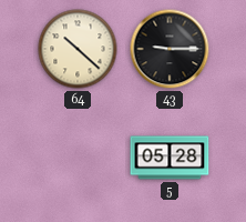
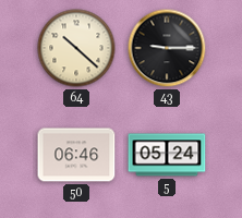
50: none -> 06:46 (76, 155)
5: 05:28 -> 05:24 (167, 155)
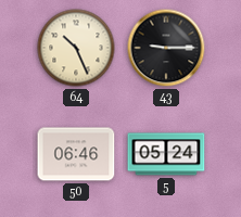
64: 10:22 -> 10:26 (76, 48)
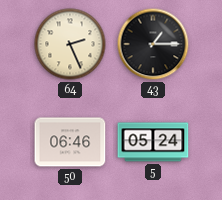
64: 10:26 -> 2:26 (70, 44)
43: 9:15 -> 1:15 (153, 44)
